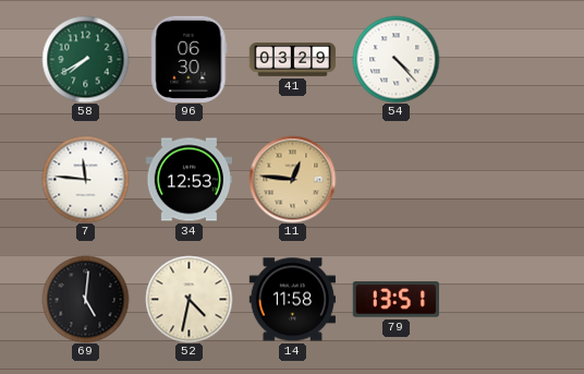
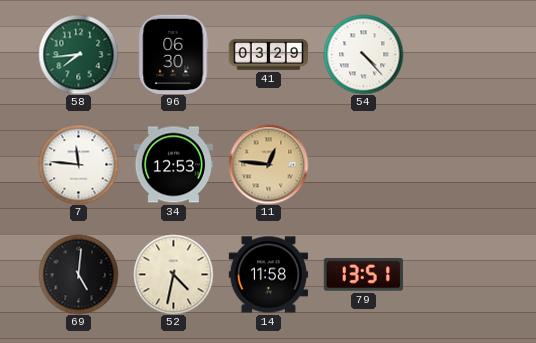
58: 7:40 -> 7:44 (78, 54)
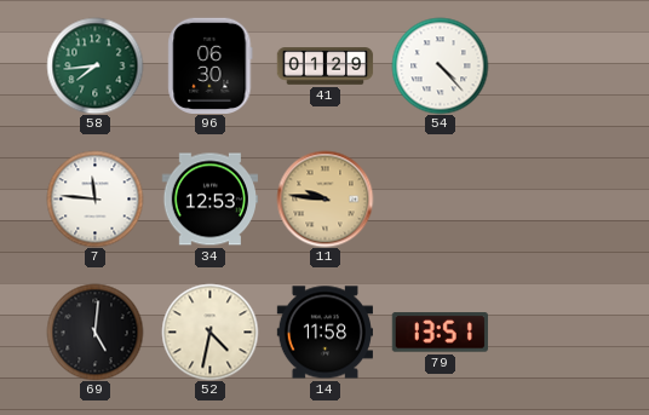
41: 03:29 -> 01:29 (324, 67)
11: 12:46 -> 9:46 (324, 198)
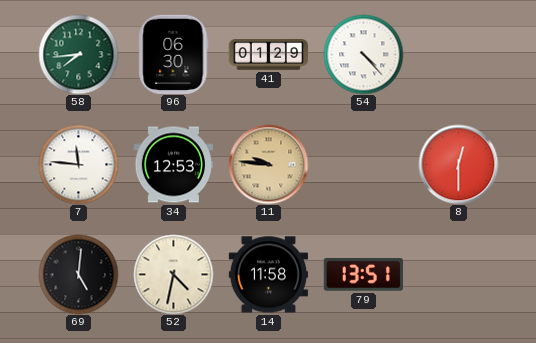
8: none -> 12:30 (458, 164)
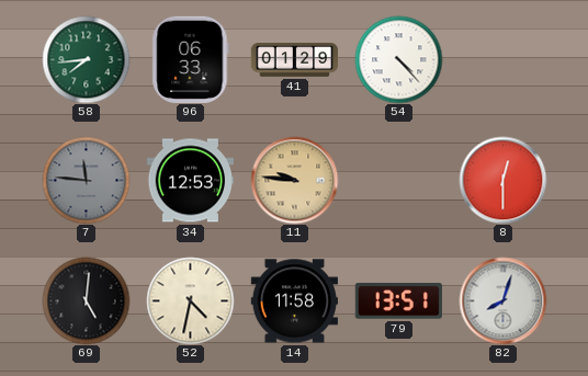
96: 06:30 -> 06:33 (191, 59)
7 dial: white -> grey (86, 180)
82: none -> 8:03 (502, 300)
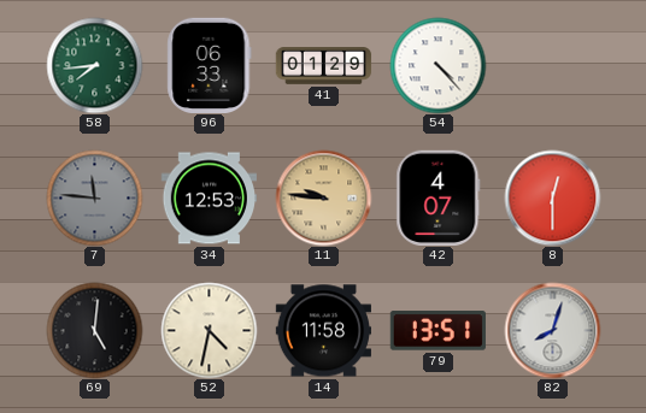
42: none -> 4:07 (439, 197)
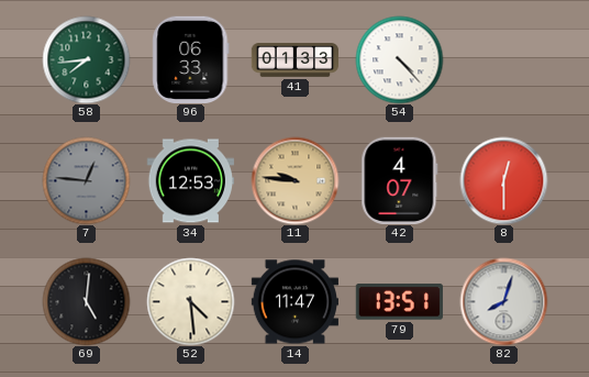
41: 01:29 -> 01:33 (294, 60)
7: 11:46 -> 12:46 (86, 180)
52: 4:32 -> 4:29 (190, 301)
14: 11:58 -> 11:47 (294, 302)
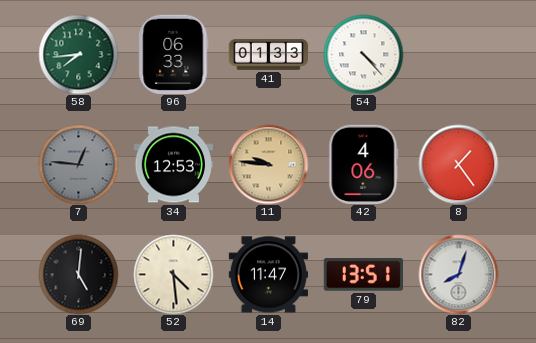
42: 4:07 -> 4:06 (364, 164)
8: 12:30 -> 1:24 (458, 164)
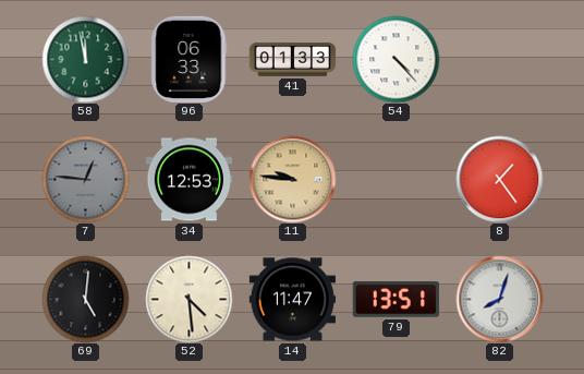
58: 7:44 -> 11:58 (85, 59)
42: 4:06 -> none (364, 164)
